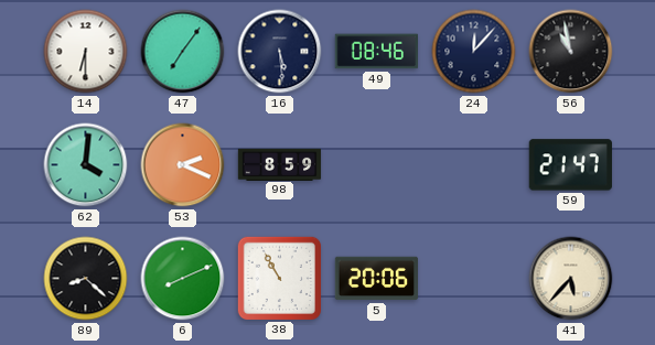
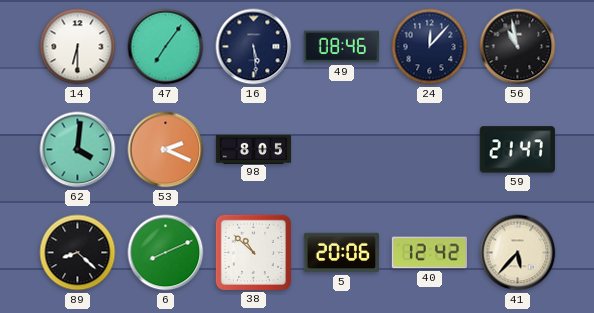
98: 8:59 -> 8:05 (254, 149)
38: 10:55 -> 10:52 (253, 252)
40: none -> 12:42 (430, 253)
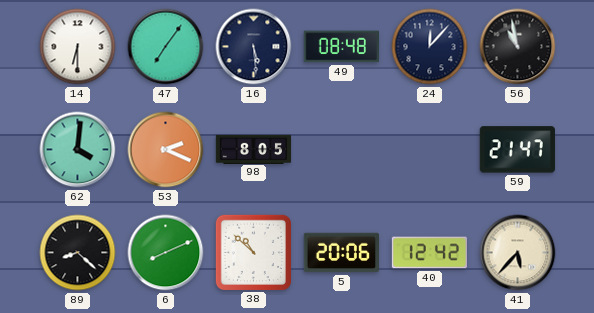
49: 08:46 -> 08:48 (341, 47)
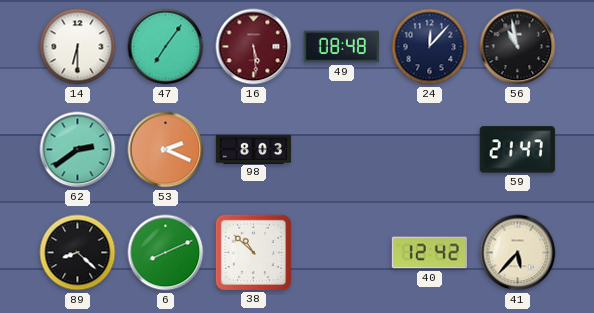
16 dial: navy -> burgundy (254, 47)
62: 4:01 -> 2:39 (78, 150)
98: 8:05 -> 8:03 (254, 149)
5: 20:06 -> none (341, 253)
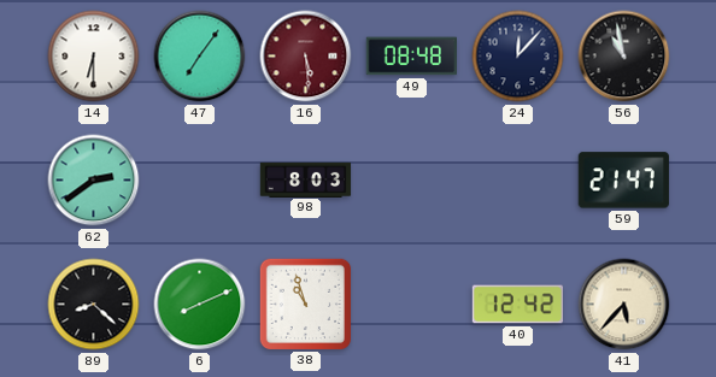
53: 2:19 -> none (166, 150)
38: 10:52 -> 10:57 (305, 304)
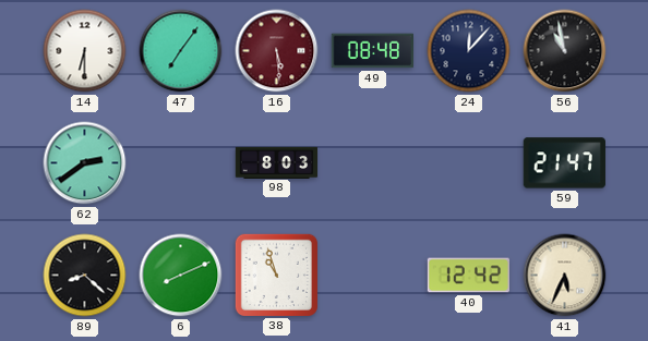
41: 5:37 -> 5:34 (565, 276)
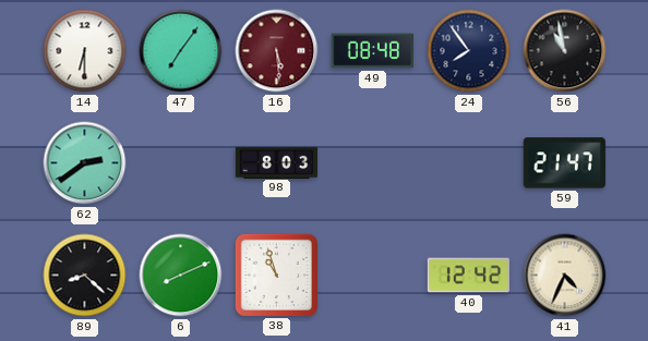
24: 12:07 -> 7:54 (469, 51)
41: 5:34 -> 4:34 (565, 276)
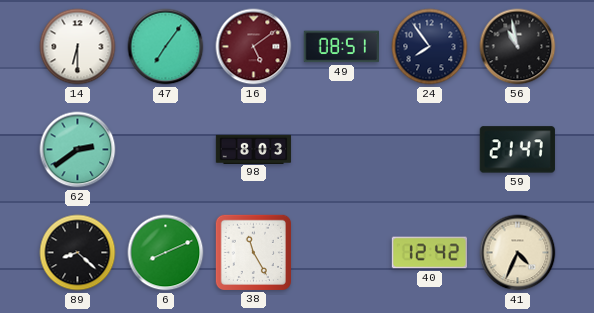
16: 5:29 -> 5:09 (254, 47)
49: 08:48 -> 08:51 (341, 47)
38: 10:57 -> 11:25 (253, 252)
